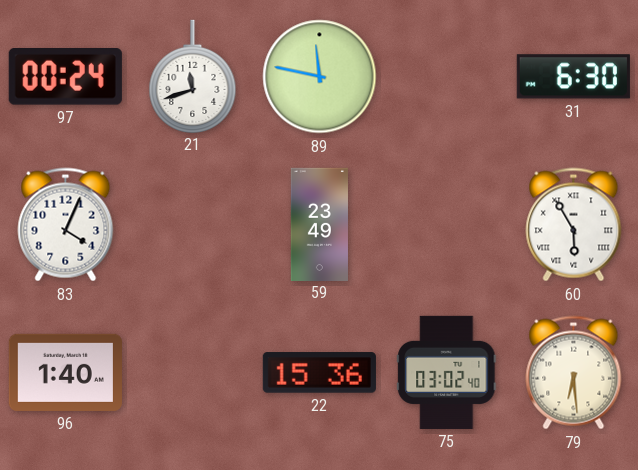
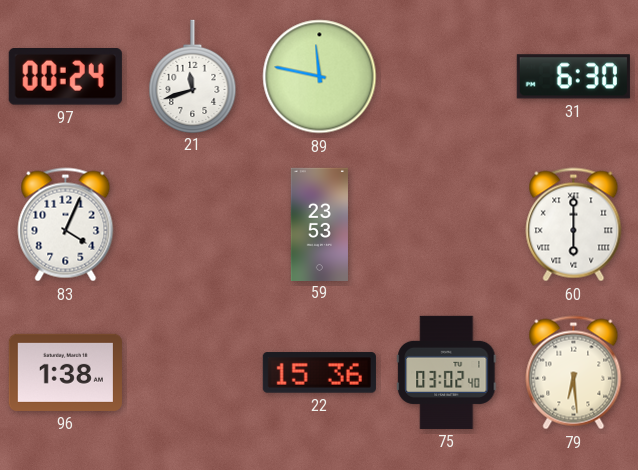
59: 23:49 -> 23:53 (319, 224)
60: 5:55 -> 6:00 (574, 225)
96: 1:40 -> 1:38 (65, 372)
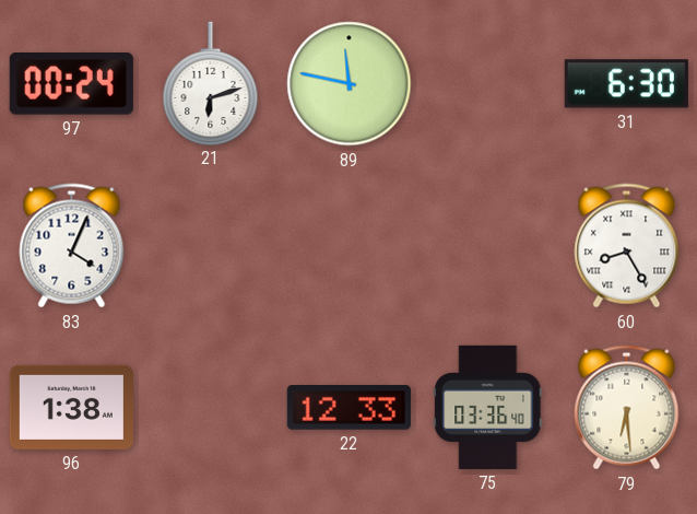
21: 11:42 -> 6:12 (211, 83)
59: 23:53 -> none (319, 224)
60: 6:00 -> 8:25 (627, 246)
22: 15:36 -> 12:33 (349, 408)
75: 03:02 -> 03:36 (488, 407)
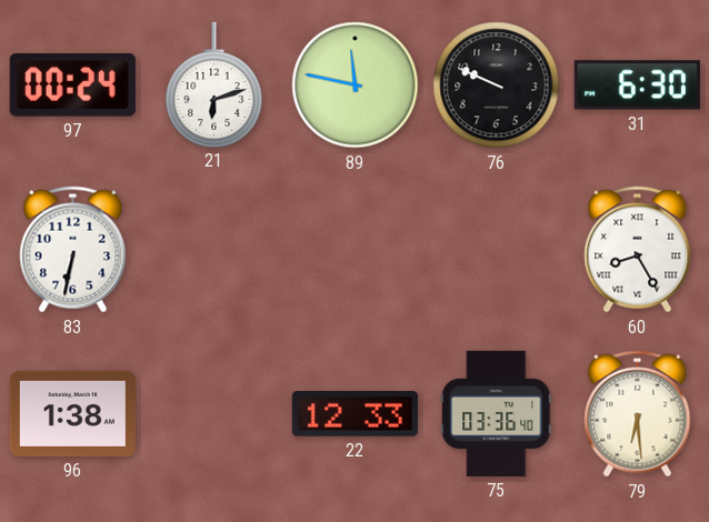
76: none -> 9:49 (497, 86)
83: 4:04 -> 6:32 (73, 250)
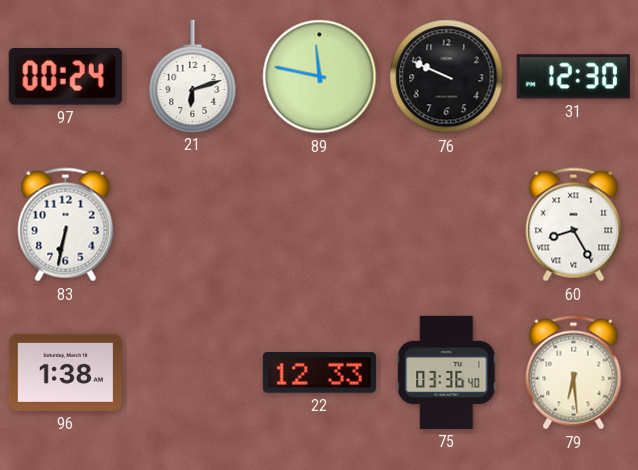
31: 6:30 -> 12:30 (573, 77)
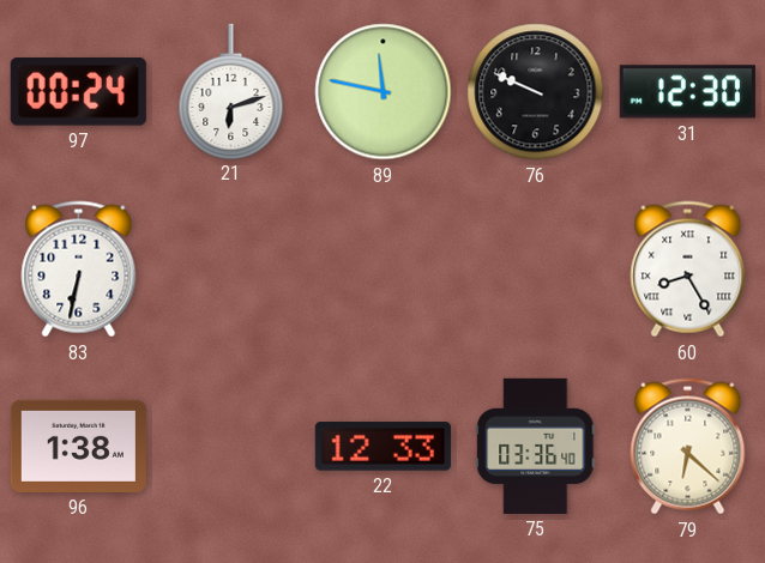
79: 6:29 -> 6:22 (688, 447)
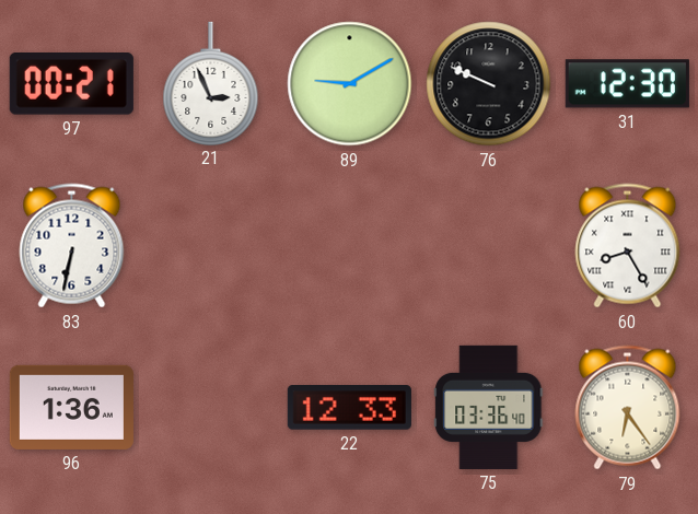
97: 00:24 -> 00:21 (71, 84)
21: 6:12 -> 2:56 (211, 83)
89: 11:47 -> 9:10 (350, 84)
96: 1:38 -> 1:36 (71, 407)
79: 6:22 -> 6:24 (628, 408)
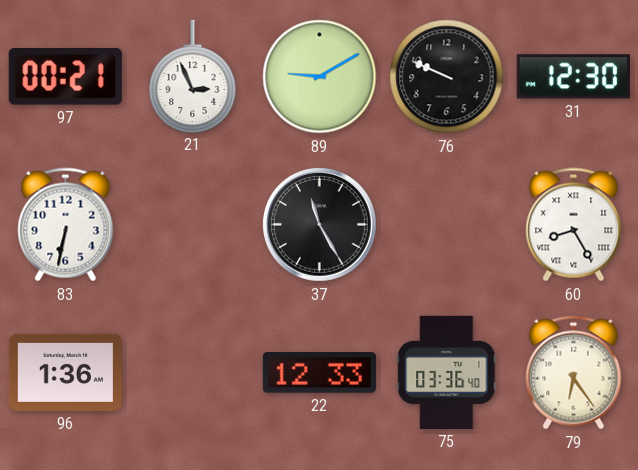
37: none -> 11:25 (320, 225)
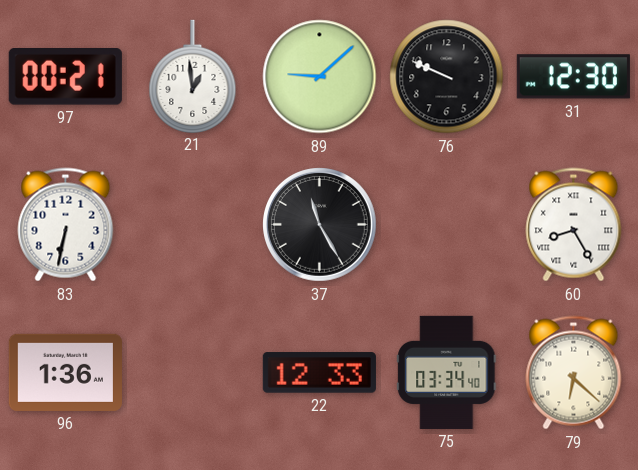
21: 2:56 -> 12:59 (193, 76)
89: 9:10 -> 9:08 (320, 77)
75: 03:36 -> 03:34 (447, 372)
79: 6:24 -> 6:22 (574, 373)
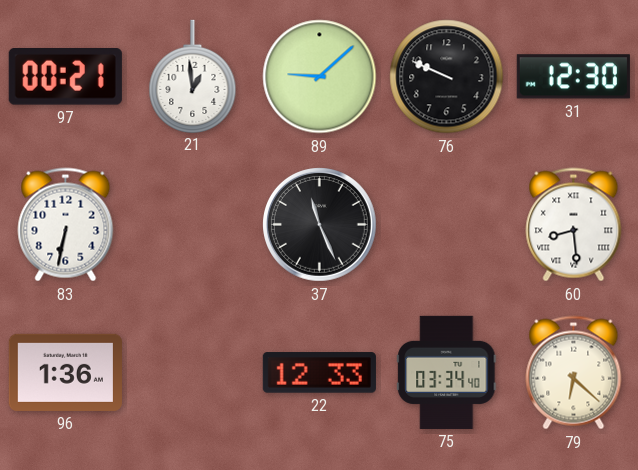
37: 11:25 -> 11:26 (320, 225)
60: 8:25 -> 8:29 (574, 225)
